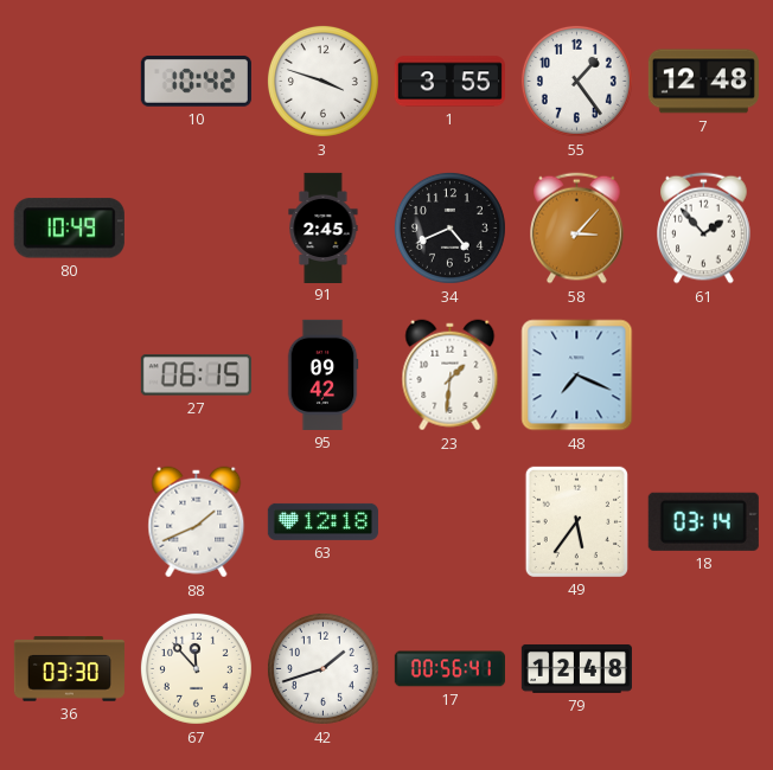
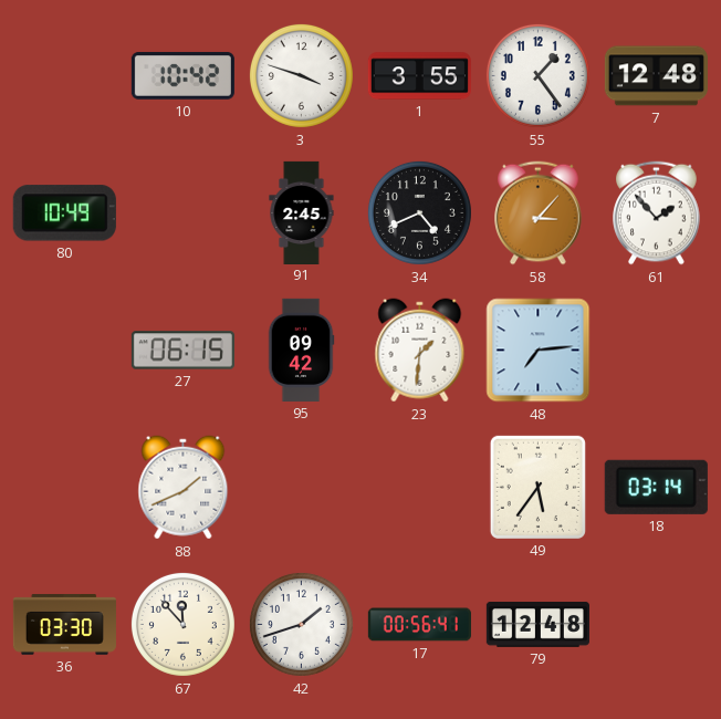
48: 7:19 -> 7:14 (539, 351)
63: 12:18 -> none (322, 521)
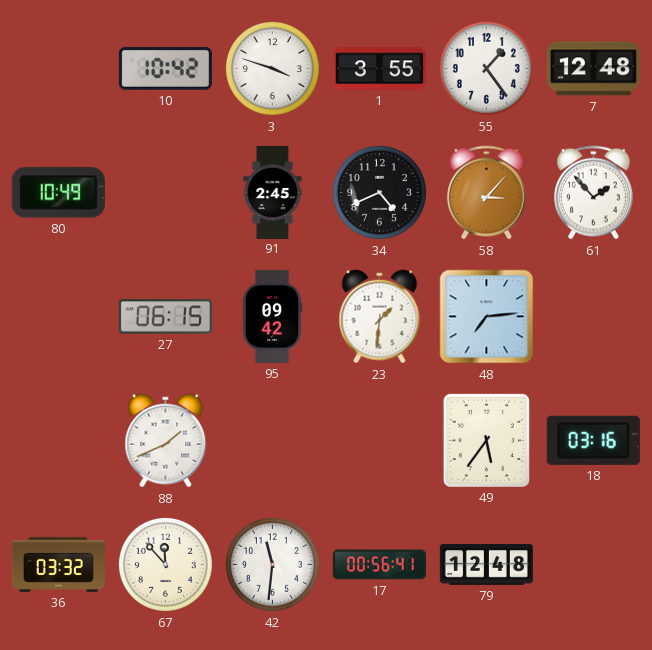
18: 03:14 -> 03:16 (593, 440)
36: 03:30 -> 03:32 (58, 565)
42: 1:42 -> 11:31 (272, 564)
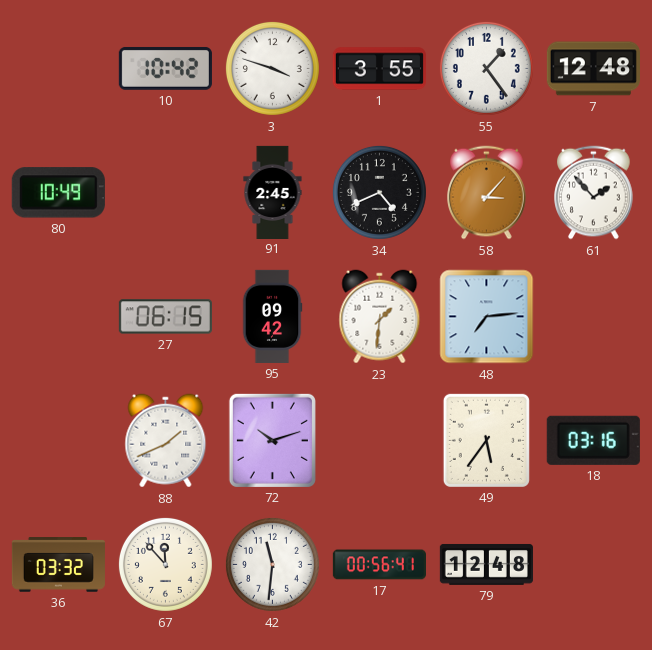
72: none -> 10:12 (272, 440)
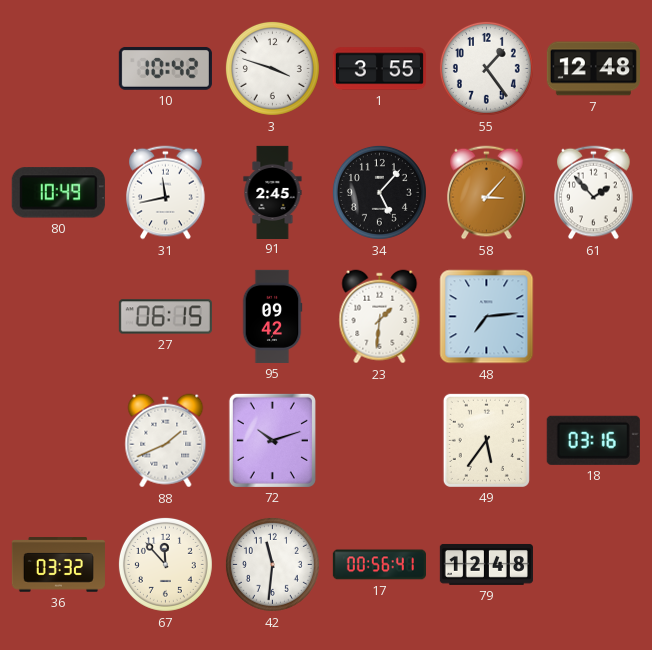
31: none -> 11:43 (166, 193)
34: 4:41 -> 5:07 (379, 192)
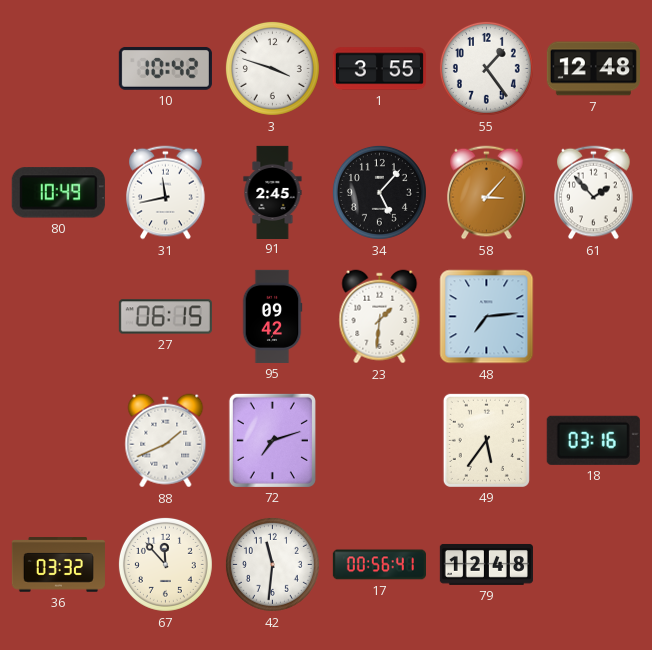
72: 10:12 -> 7:12 (272, 440)
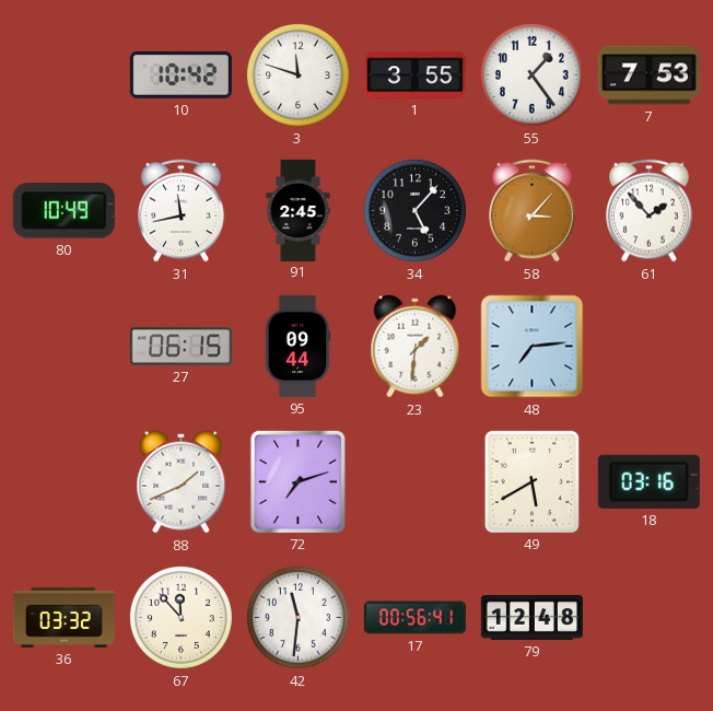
3: 3:48 -> 11:48 (297, 74)
7: 12:48 -> 7:53 (648, 75)
95: 09:42 -> 09:44 (297, 346)
49: 5:36 -> 5:40 (531, 481)
